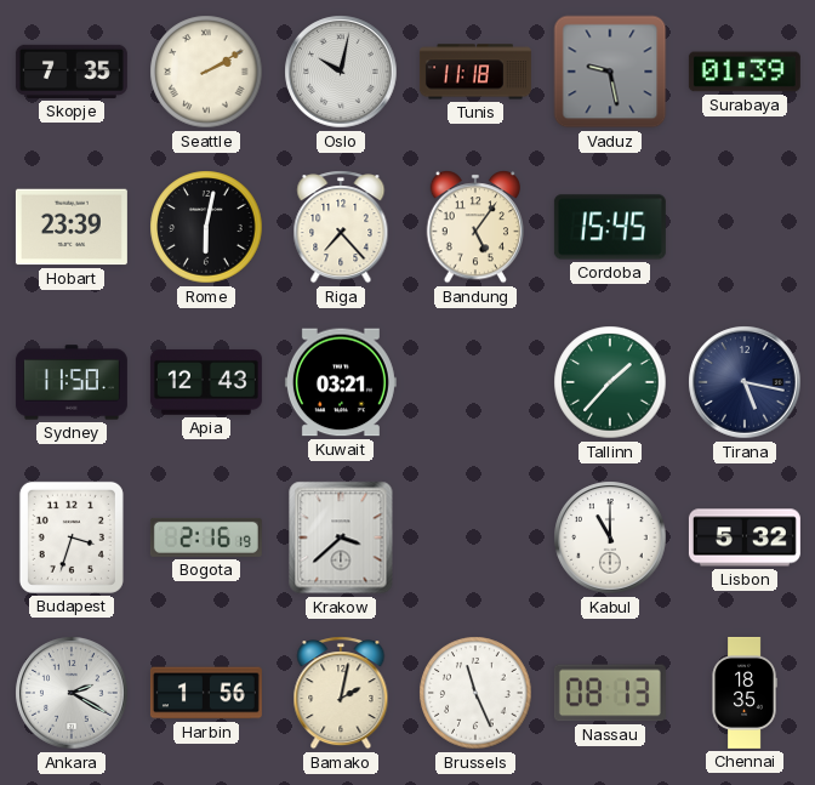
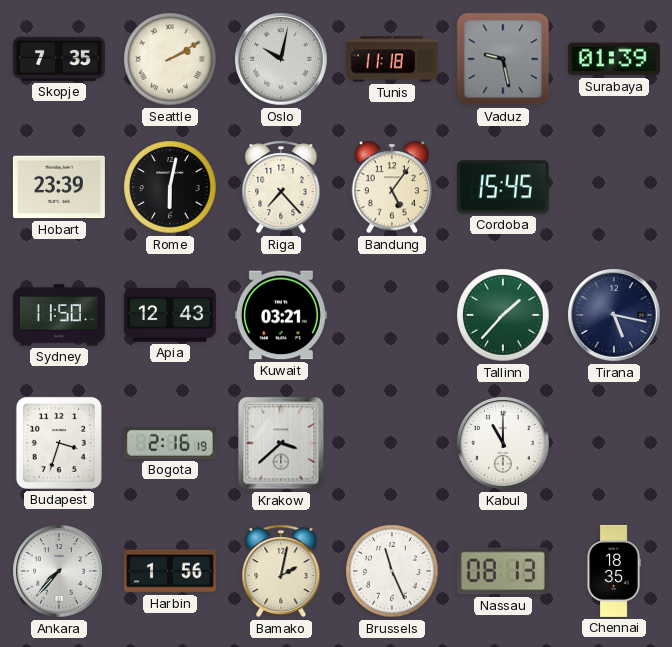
Lisbon: 5:32 -> none (745, 537)
Ankara: 2:20 -> 7:37 (59, 571)
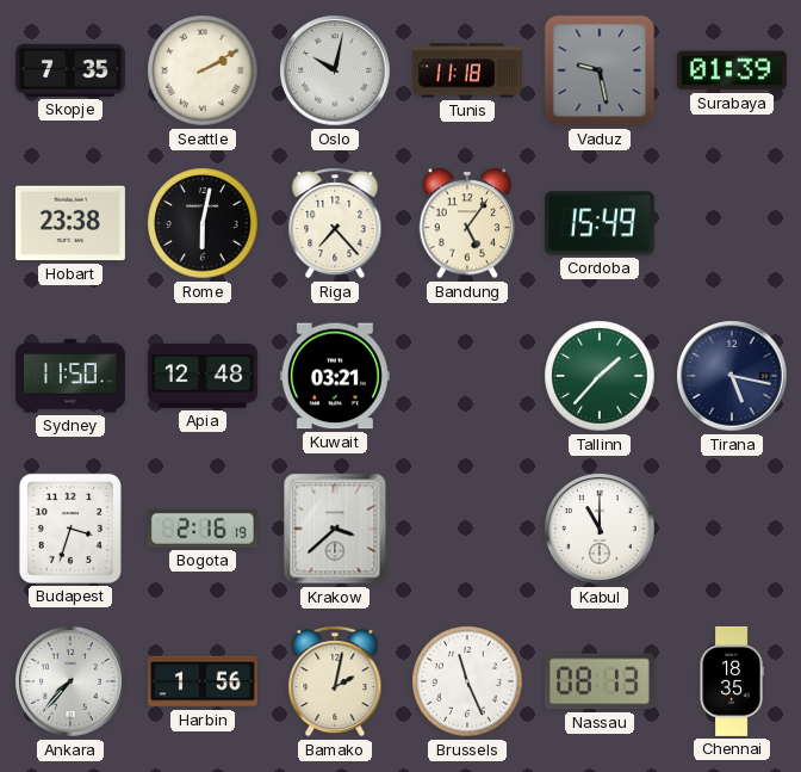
Hobart: 23:39 -> 23:38 (70, 223)
Cordoba: 15:45 -> 15:49 (600, 223)
Apia: 12:43 -> 12:48 (203, 376)
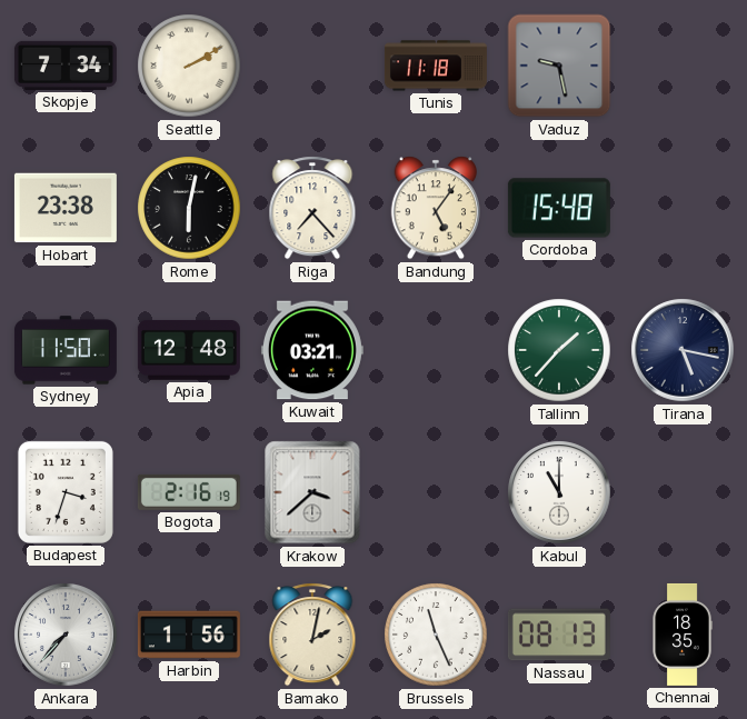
Skopje: 7:35 -> 7:34 (66, 66)
Oslo: 10:02 -> none (335, 70)
Surabaya: 01:39 -> none (732, 70)
Cordoba: 15:49 -> 15:48 (559, 208)
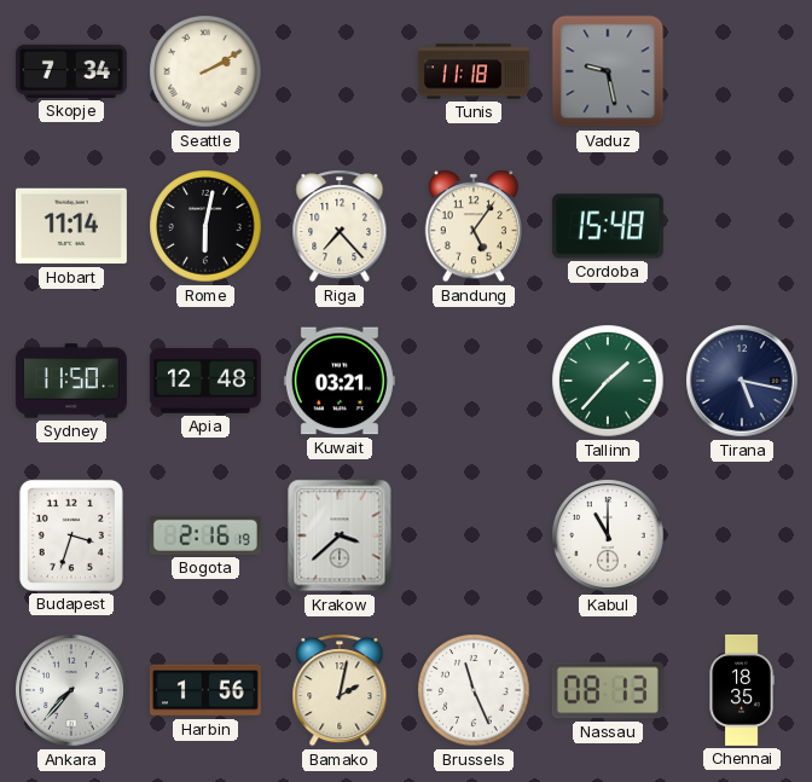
Hobart: 23:38 -> 11:14 (71, 226)
